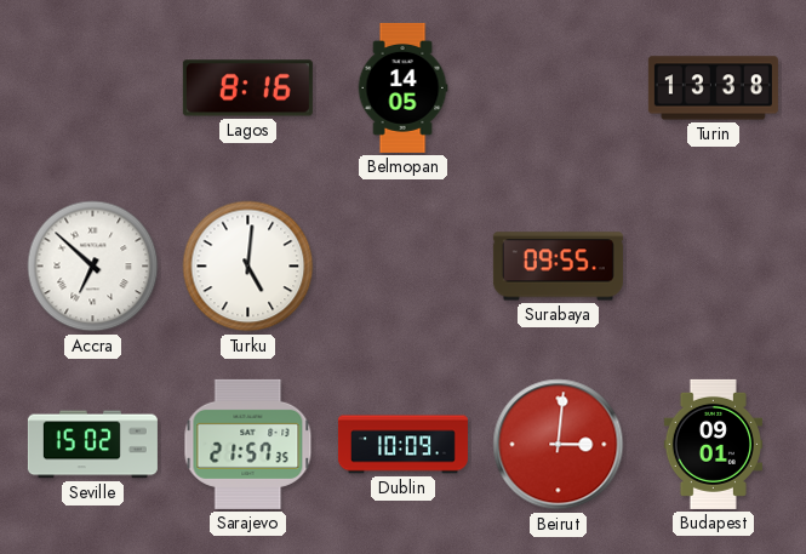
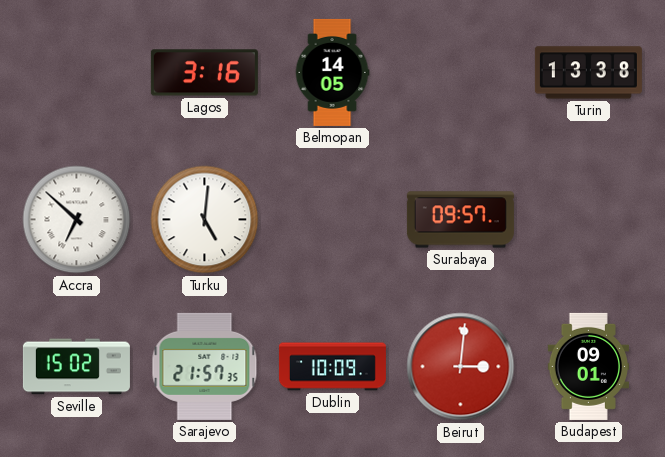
Lagos: 8:16 -> 3:16 (204, 73)
Surabaya: 09:55 -> 09:57 (460, 220)
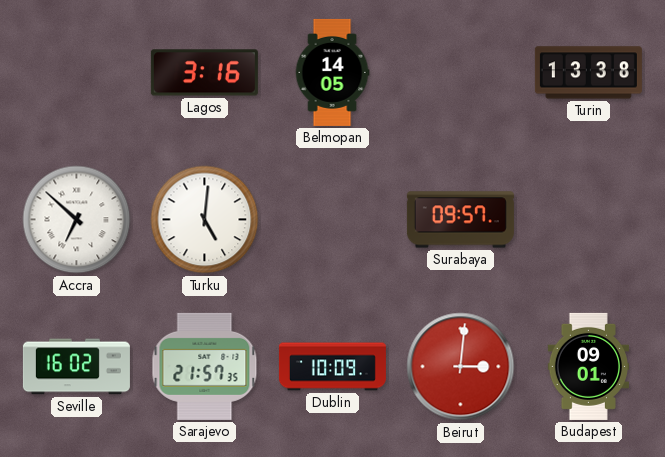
Seville: 15:02 -> 16:02 (76, 367)
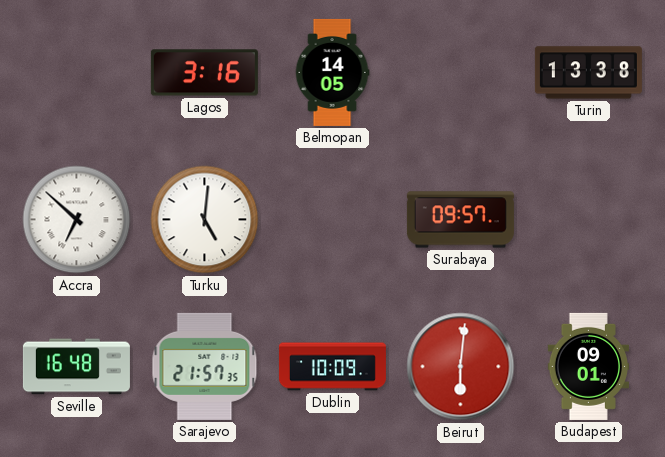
Seville: 16:02 -> 16:48 (76, 367)
Beirut: 3:01 -> 6:01 (461, 367)
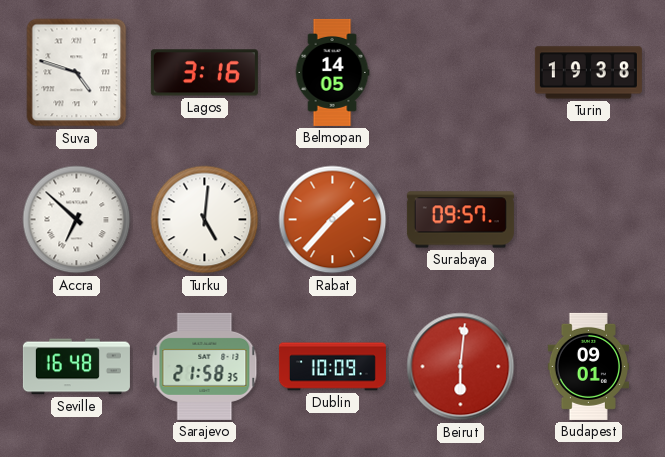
Suva: none -> 4:48 (77, 73)
Turin: 13:38 -> 19:38 (588, 73)
Rabat: none -> 1:37 (333, 220)
Sarajevo: 21:57 -> 21:58 (205, 366)
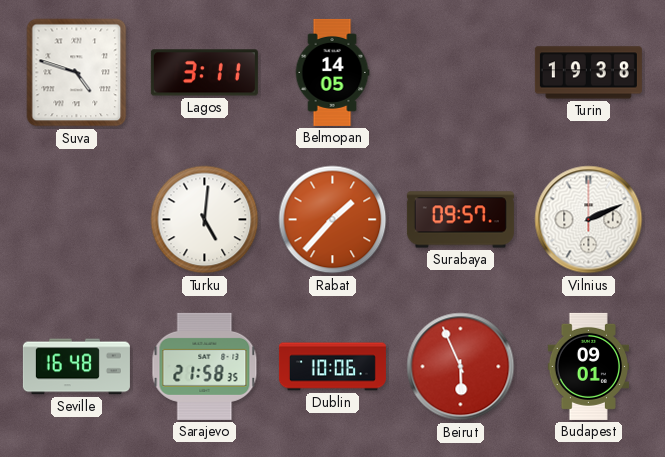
Lagos: 3:16 -> 3:11 (204, 73)
Accra: 6:52 -> none (77, 220)
Vilnius: none -> 2:11 (589, 220)
Dublin: 10:09 -> 10:06 (332, 367)
Beirut: 6:01 -> 5:56 (461, 367)
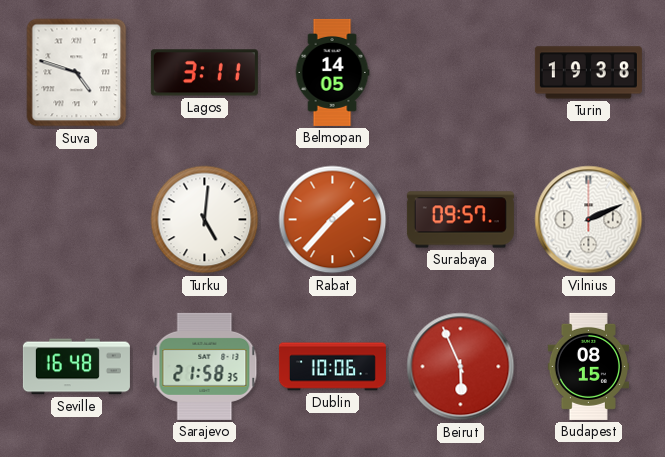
Budapest: 09:01 -> 08:15 (588, 366)
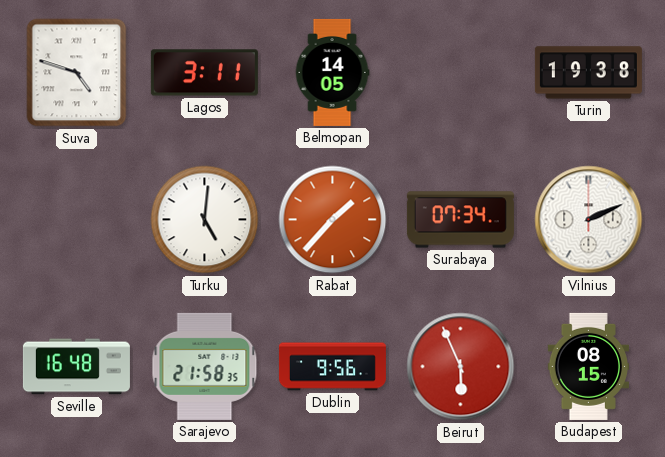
Surabaya: 09:57 -> 07:34 (460, 220)
Dublin: 10:06 -> 9:56 (332, 367)
